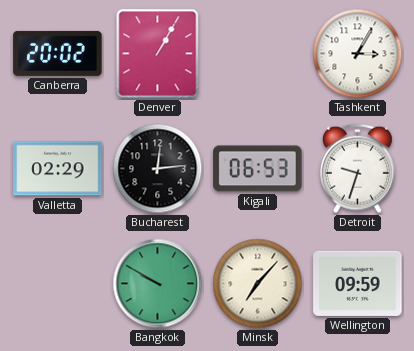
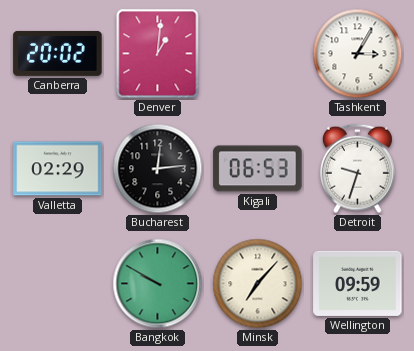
Denver: 1:05 -> 1:01 (158, 54)
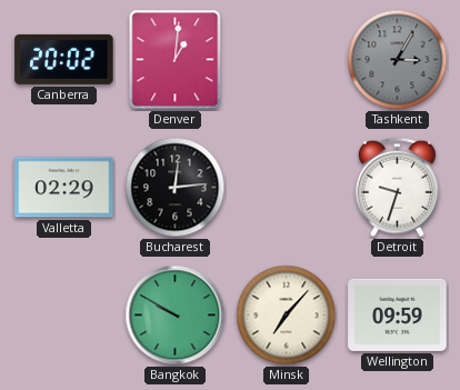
Tashkent dial: white -> grey (398, 60)
Kigali: 06:53 -> none (258, 169)
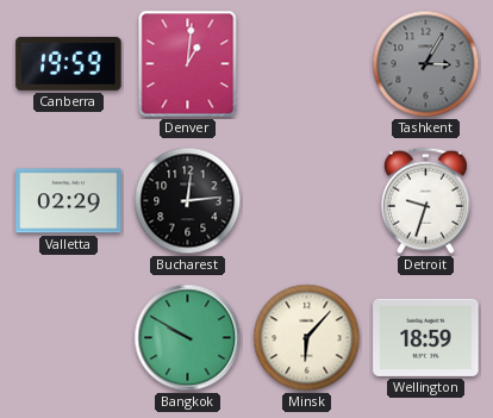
Canberra: 20:02 -> 19:59 (69, 63)
Minsk: 7:07 -> 6:07 (307, 338)
Wellington: 09:59 -> 18:59 (426, 337)
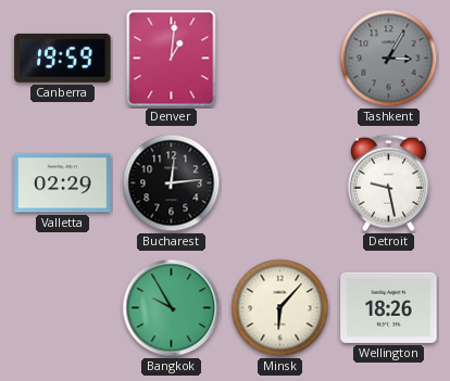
Detroit: 9:33 -> 9:28 (388, 183)
Bangkok: 9:50 -> 9:55 (172, 308)
Wellington: 18:59 -> 18:26 (389, 307)
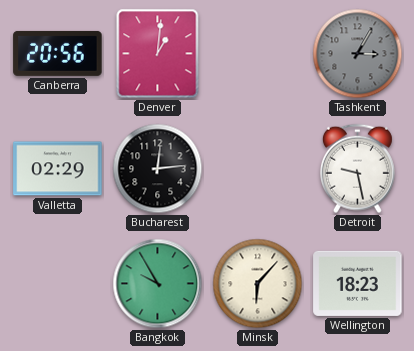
Canberra: 19:59 -> 20:56 (58, 53)
Wellington: 18:26 -> 18:23 (358, 283)
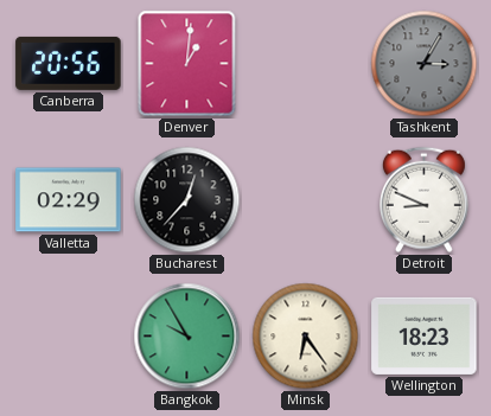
Bucharest: 12:14 -> 12:37 (187, 200)
Detroit: 9:28 -> 8:49 (423, 200)
Minsk: 6:07 -> 6:24 (306, 337)
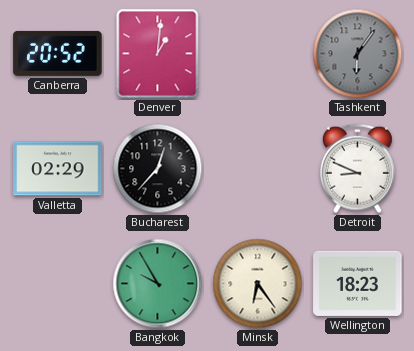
Canberra: 20:56 -> 20:52 (58, 53)
Tashkent: 3:05 -> 6:06 (358, 54)
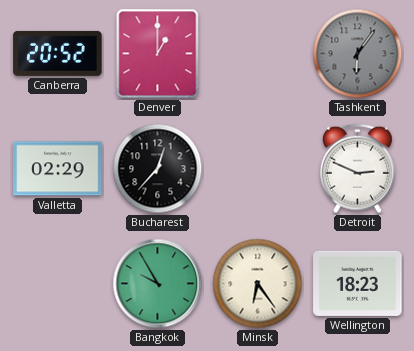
Denver: 1:01 -> 1:00 (158, 54)
Detroit: 8:49 -> 2:49 (357, 169)
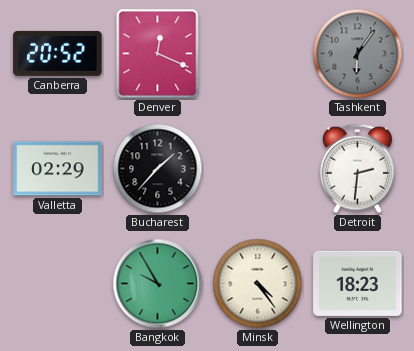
Denver: 1:00 -> 12:19 (158, 54)
Bucharest: 12:37 -> 1:37 (158, 169)
Detroit: 2:49 -> 2:31 (357, 169)
Minsk: 6:24 -> 4:24 (258, 284)
